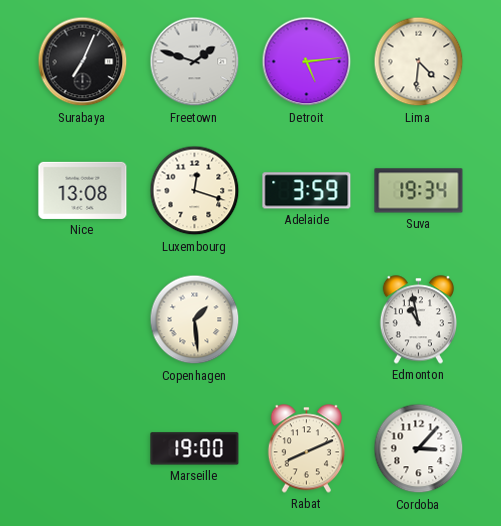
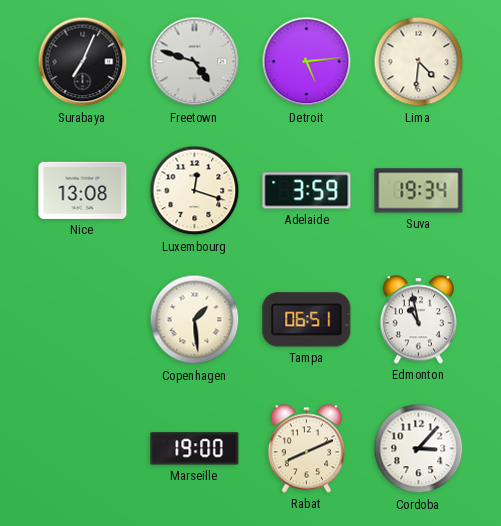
Freetown: 1:48 -> 4:48 (195, 62)
Tampa: none -> 06:51 (307, 320)
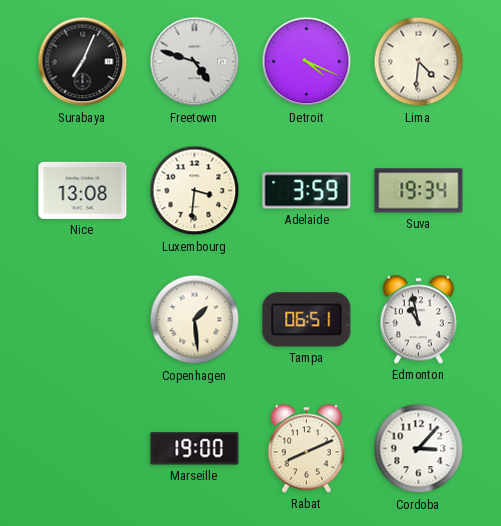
Detroit: 5:14 -> 4:19 (307, 62)
Luxembourg: 12:18 -> 3:31 (195, 191)
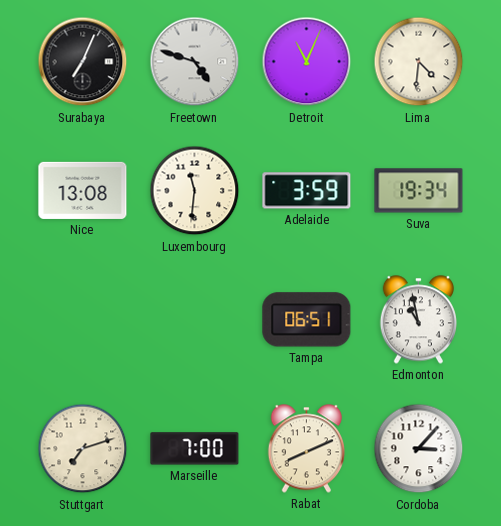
Detroit: 4:19 -> 11:04 (307, 62)
Luxembourg: 3:31 -> 11:31 (195, 191)
Copenhagen: 1:29 -> none (195, 320)
Stuttgart: none -> 7:12 (83, 449)
Marseille: 19:00 -> 7:00 (195, 449)
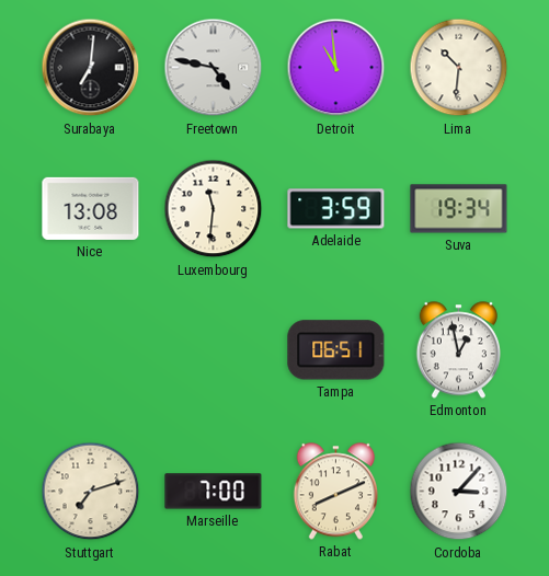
Surabaya: 7:04 -> 7:01 (91, 68)
Freetown: 4:48 -> 4:47 (214, 68)
Detroit: 11:04 -> 10:59 (336, 68)
Lima: 4:31 -> 10:31 (459, 68)
Edmonton: 10:58 -> 12:58 (458, 350)
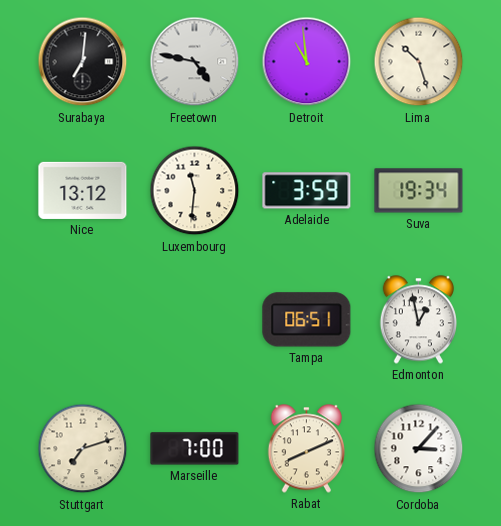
Lima: 10:31 -> 10:27 (419, 62)
Nice: 13:08 -> 13:12 (83, 190)
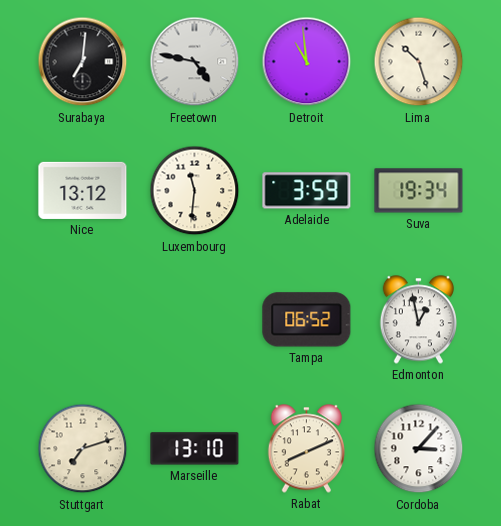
Tampa: 06:51 -> 06:52 (307, 320)
Marseille: 7:00 -> 13:10 (195, 449)
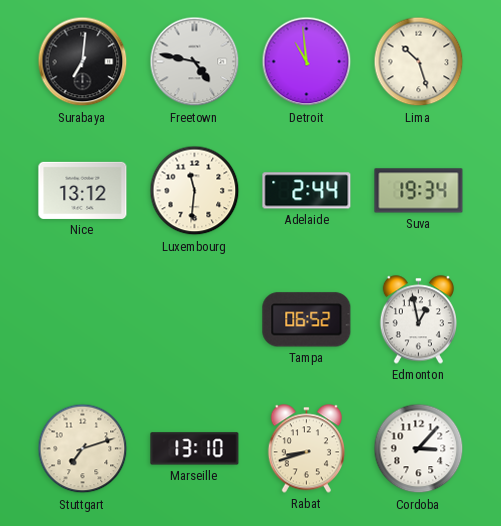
Adelaide: 3:59 -> 2:44 (307, 191)
Rabat: 8:11 -> 8:42 (306, 449)
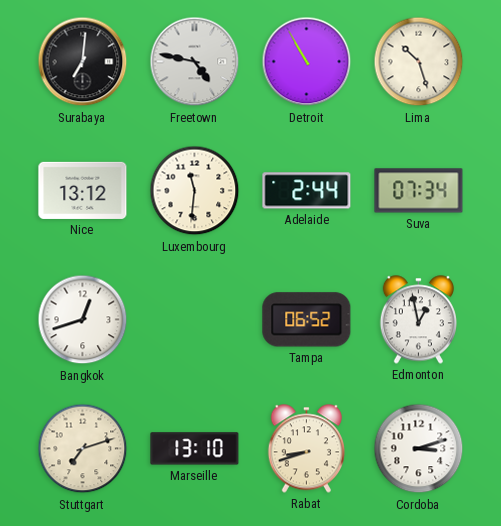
Detroit: 10:59 -> 10:55 (307, 62)
Suva: 19:34 -> 07:34 (419, 191)
Bangkok: none -> 12:42 (83, 320)
Cordoba: 3:07 -> 3:12 (419, 449)
